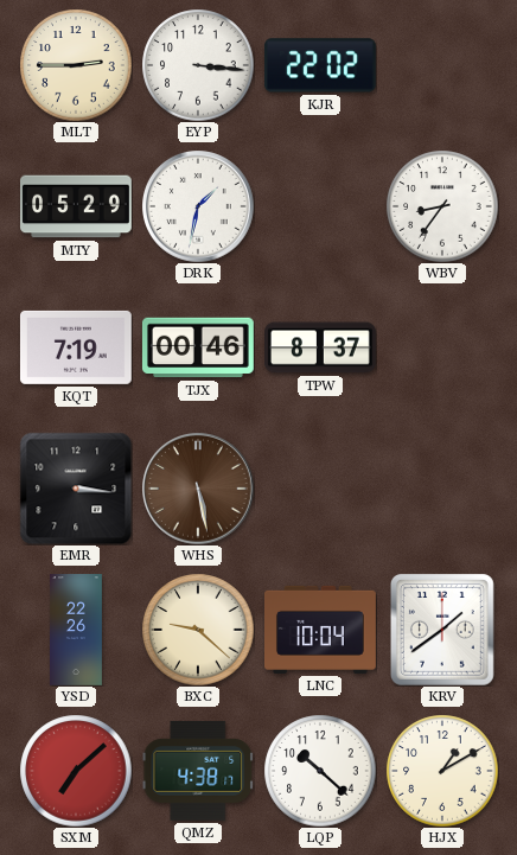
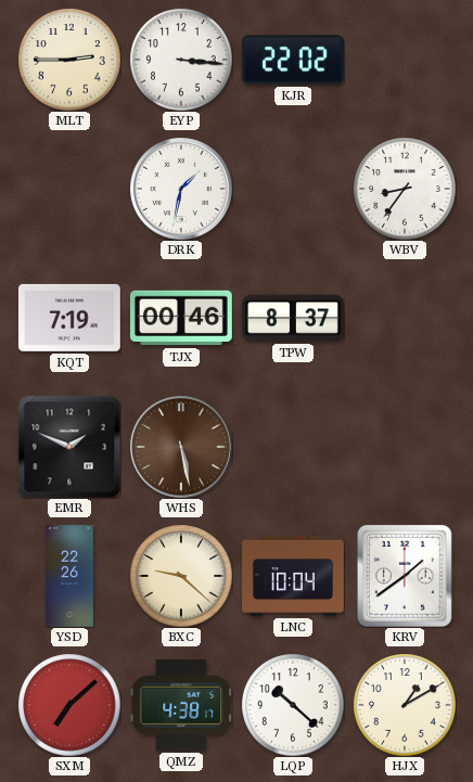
MTY: 05:29 -> none (77, 206)
EMR: 3:16 -> 1:49 (69, 447)
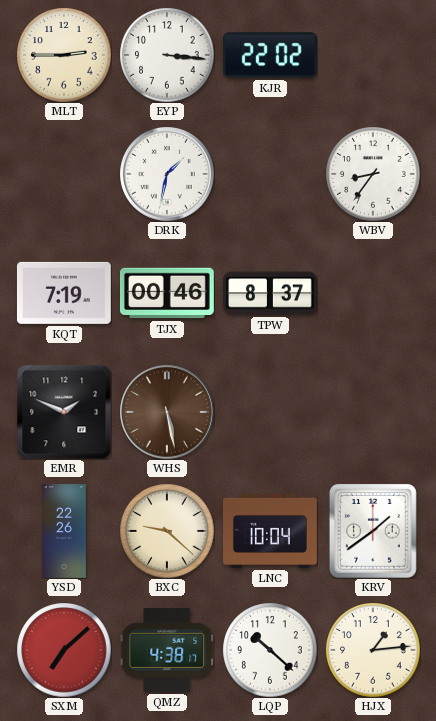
HJX: 1:10 -> 1:14 (373, 650)
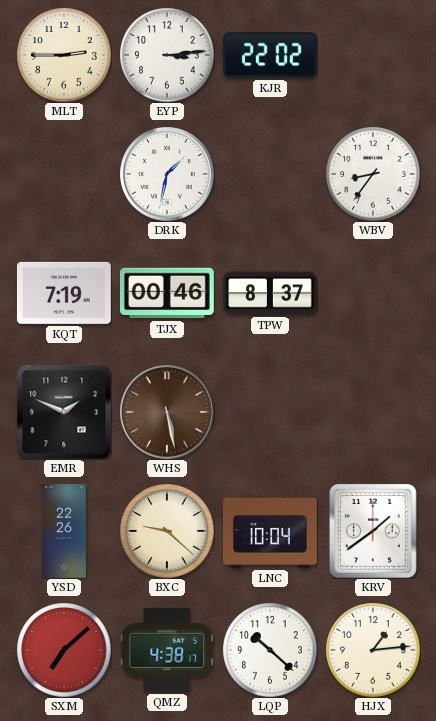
EYP: 3:16 -> 3:14 (167, 55)
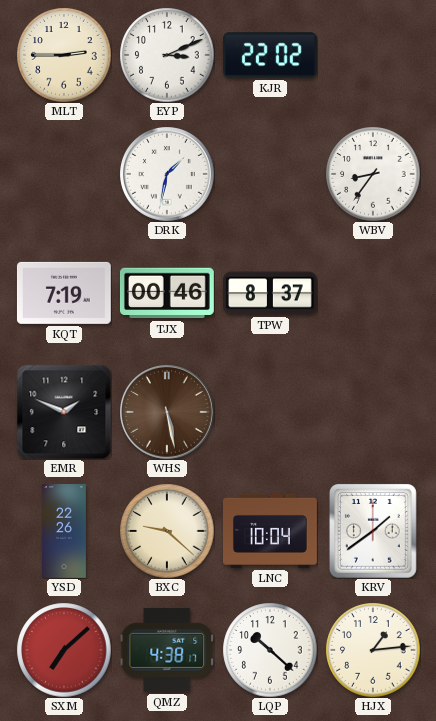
EYP: 3:14 -> 3:11 (167, 55)
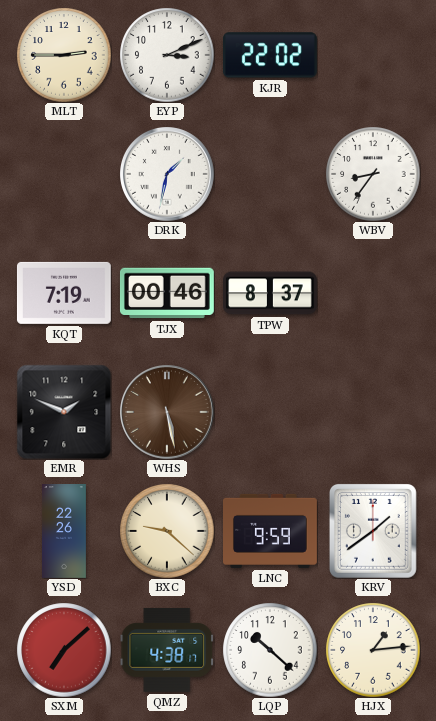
LNC: 10:04 -> 9:59 (271, 531)
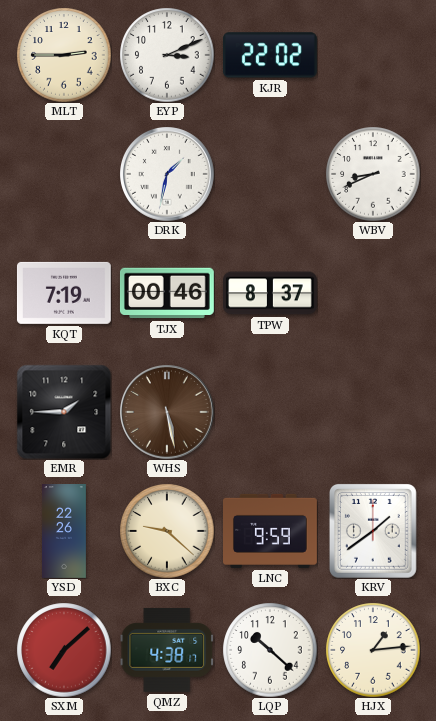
WBV: 8:36 -> 8:41 (373, 174)
EMR: 1:49 -> 1:45 (64, 412)
